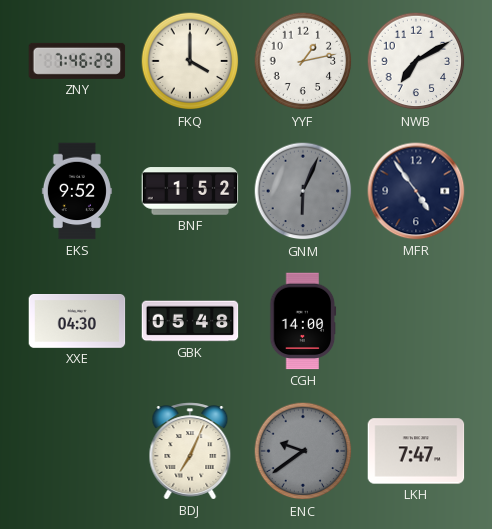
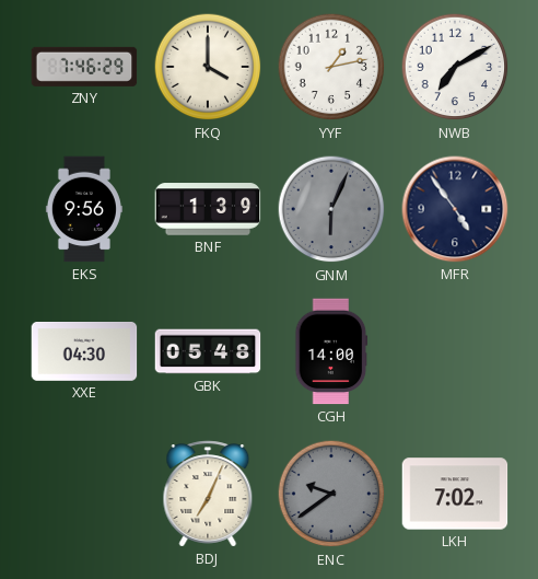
EKS: 9:52 -> 9:56 (84, 209)
BNF: 1:52 -> 1:39 (208, 209)
LKH: 7:47 -> 7:02 (455, 494)
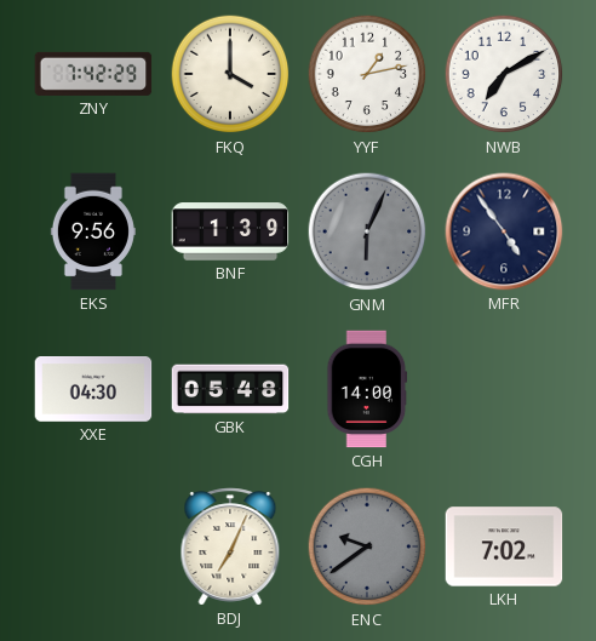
ZNY: 7:46 -> 7:42 (93, 74)
